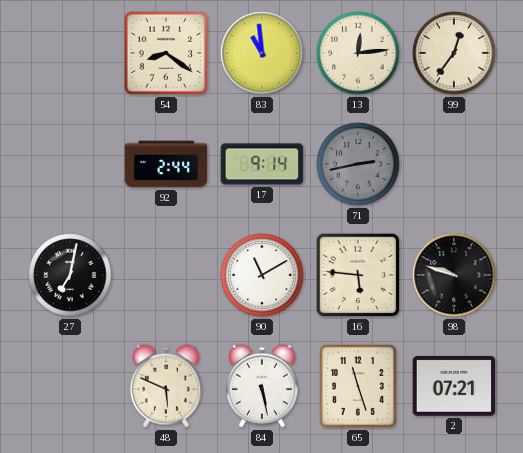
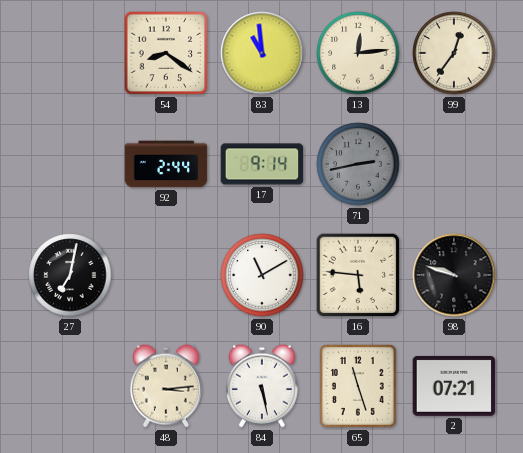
48: 5:49 -> 3:14 (166, 386)
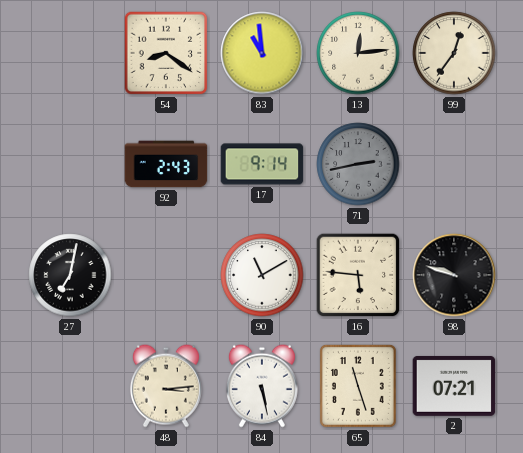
92: 2:44 -> 2:43 (166, 164)
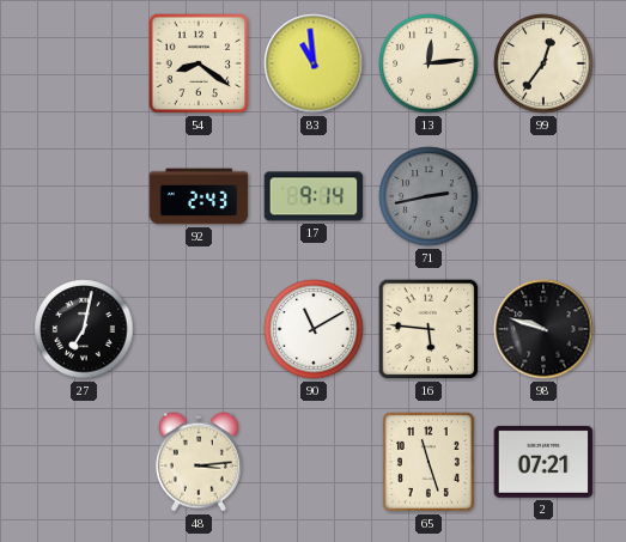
84: 5:28 -> none (262, 386)
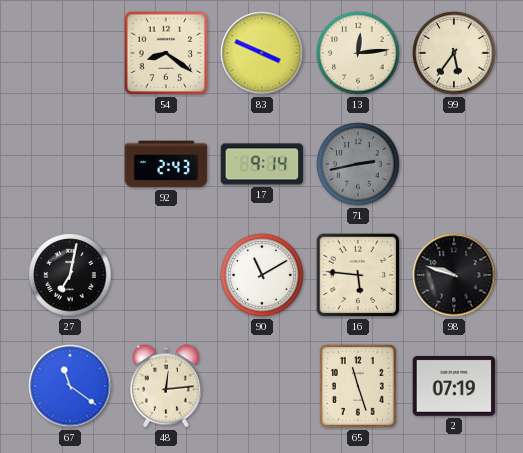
83: 10:59 -> 3:49 (262, 53)
99: 12:36 -> 5:36 (454, 53)
67: none -> 11:21 (70, 386)
48: 3:14 -> 12:14 (166, 386)
2: 07:21 -> 07:19 (454, 386)
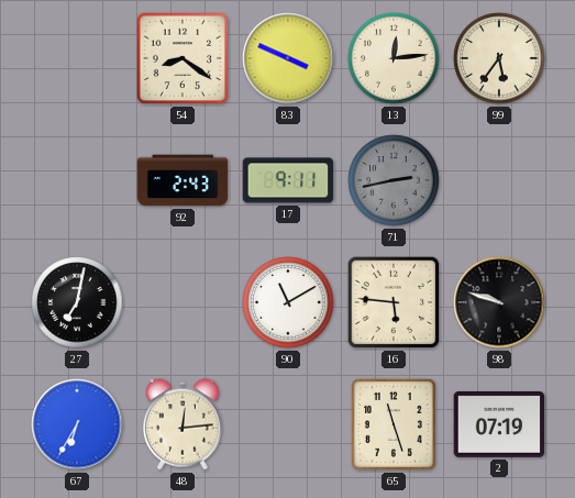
17: 9:14 -> 9:11 (288, 180)
67: 11:21 -> 6:35 (77, 424)
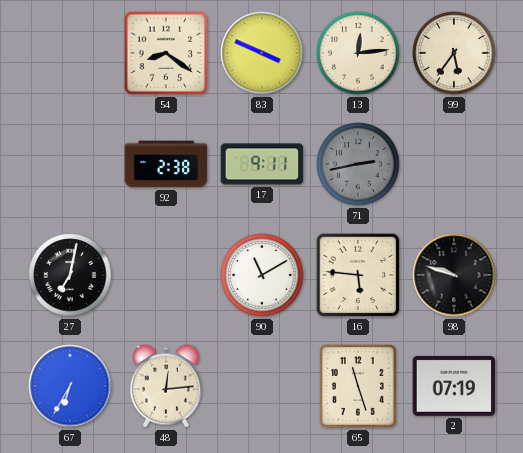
92: 2:43 -> 2:38 (166, 164)
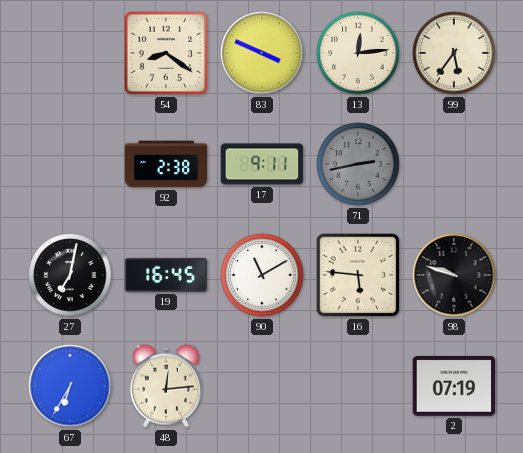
19: none -> 16:45 (166, 275)
65: 11:27 -> none (358, 386)
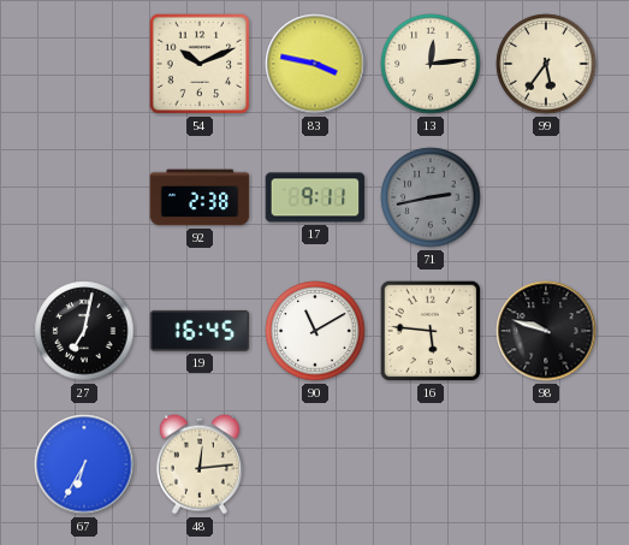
54: 8:21 -> 10:11 (200, 64)
83: 3:49 -> 3:47 (315, 64)
2: 07:19 -> none (454, 386)
